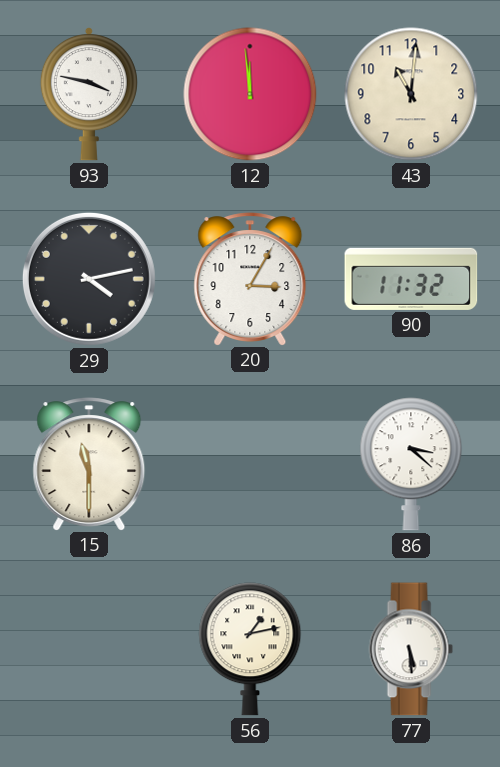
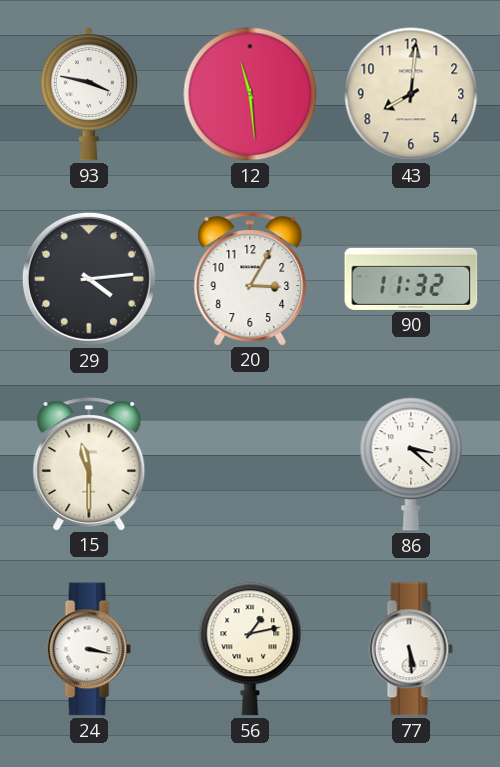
12: 11:59 -> 11:29 (250, 94)
43: 11:01 -> 8:01 (411, 94)
29: 4:13 -> 4:14 (89, 279)
24: none -> 3:17 (89, 649)
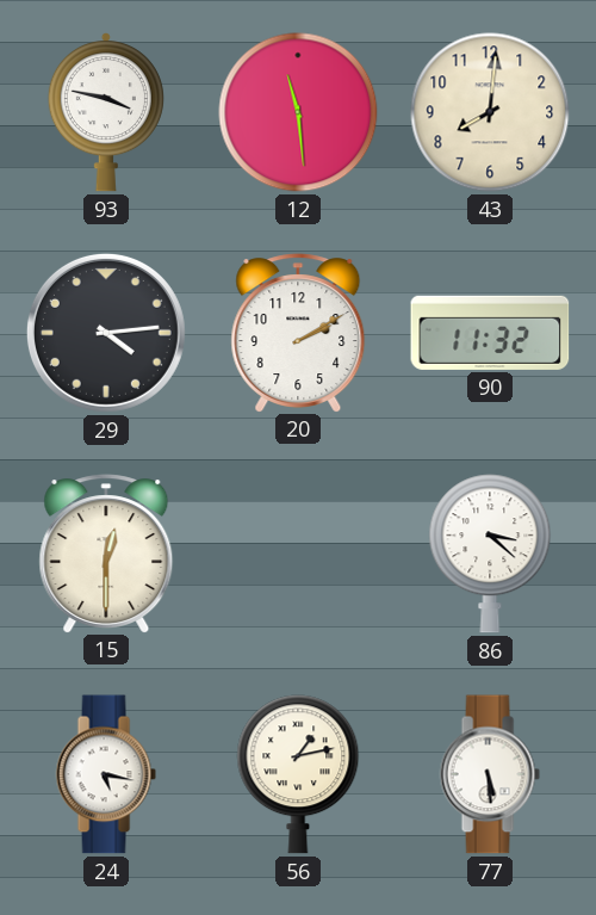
20: 3:05 -> 2:10 (298, 333)
15: 11:30 -> 12:30 (106, 554)
24: 3:17 -> 5:17 (106, 774)
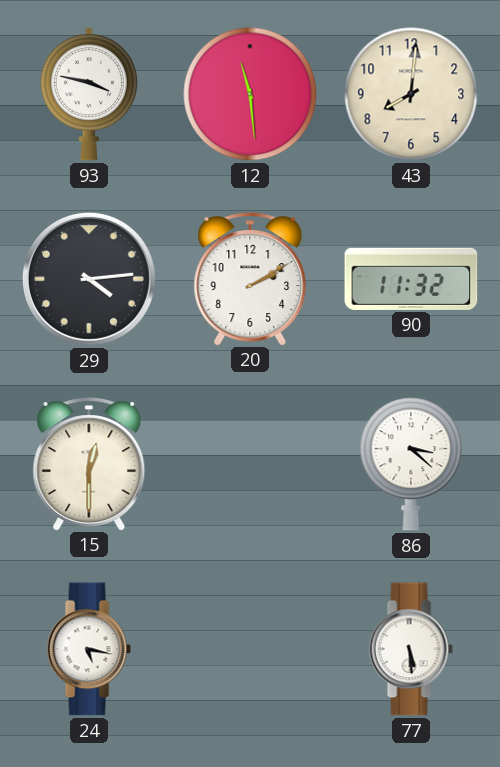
56: 1:13 -> none (298, 774)
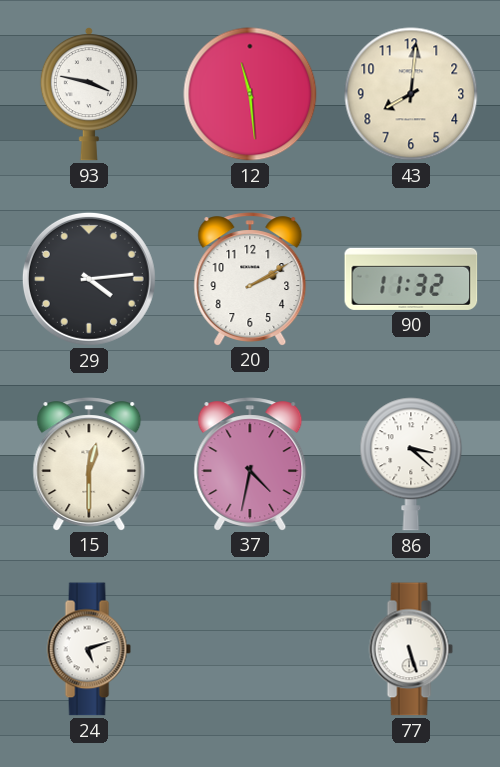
37: none -> 4:32 (250, 464)
24: 5:17 -> 5:12 (89, 649)
77: 5:29 -> 5:27 (411, 649)
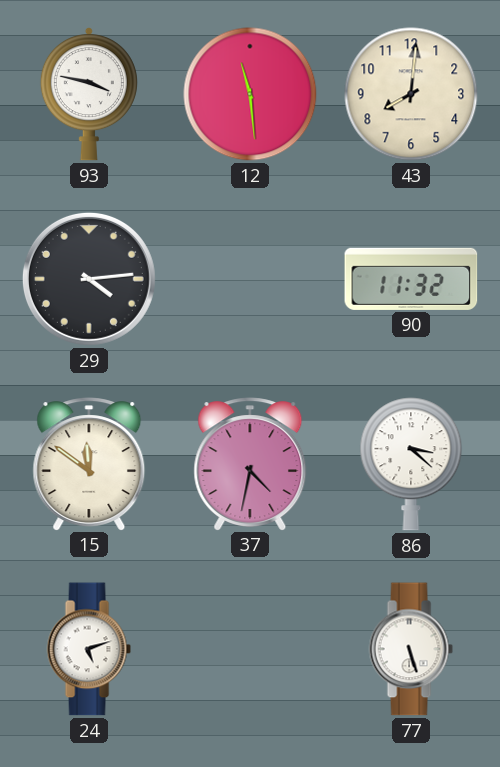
20: 2:10 -> none (250, 279)
15: 12:30 -> 11:51 (89, 464)
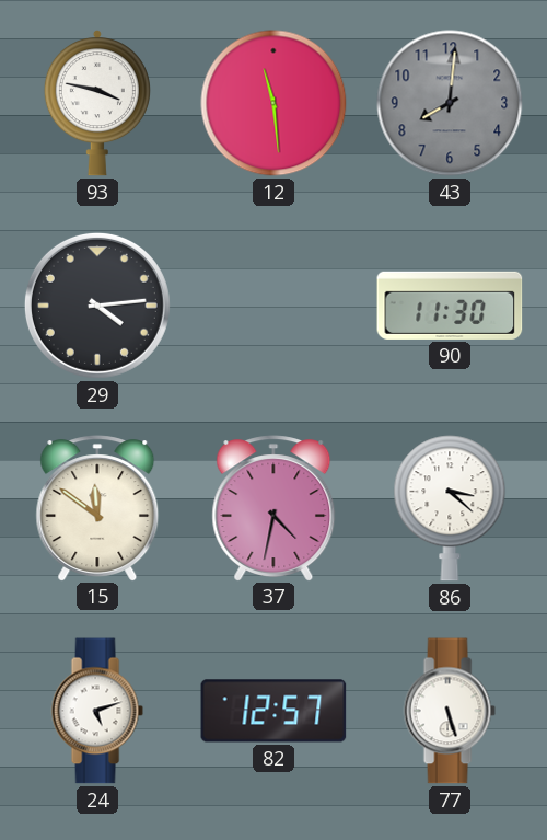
43 dial: cream -> grey (450, 103)
90: 11:32 -> 11:30 (450, 306)
82: none -> 12:57 (273, 711)
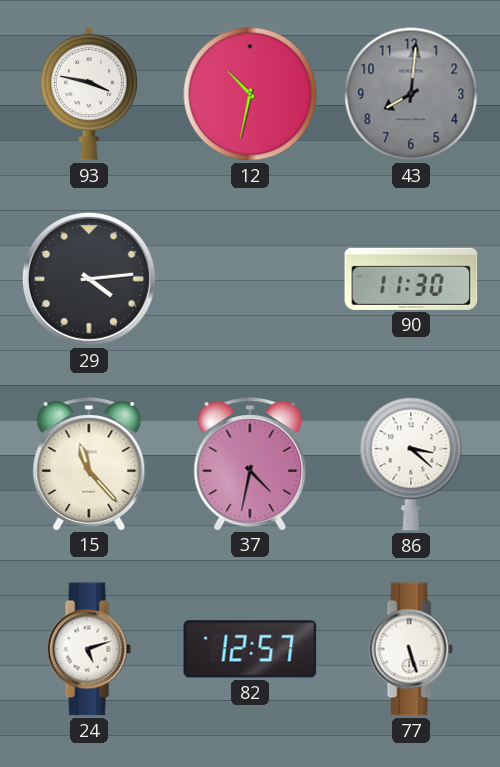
12: 11:29 -> 10:32 (250, 94)
15: 11:51 -> 11:23 (89, 464)
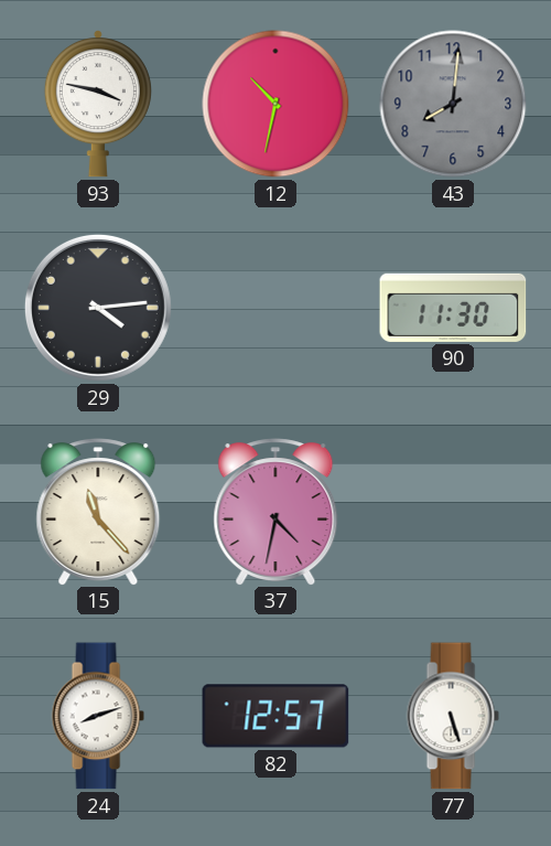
86: 3:22 -> none (411, 464)
24: 5:12 -> 8:12 (98, 716)
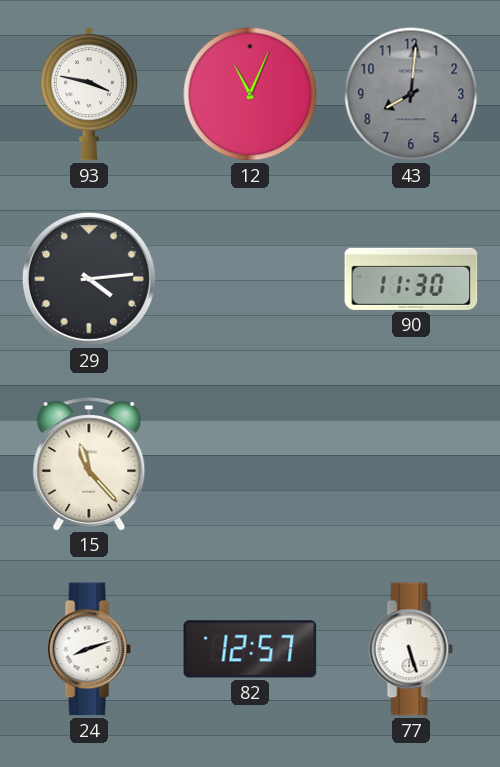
12: 10:32 -> 11:04 (250, 94)
37: 4:32 -> none (275, 512)
